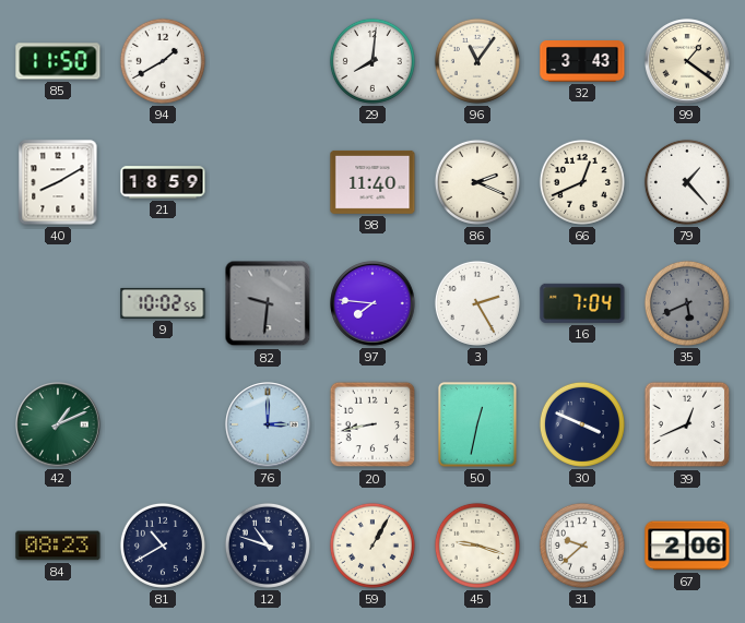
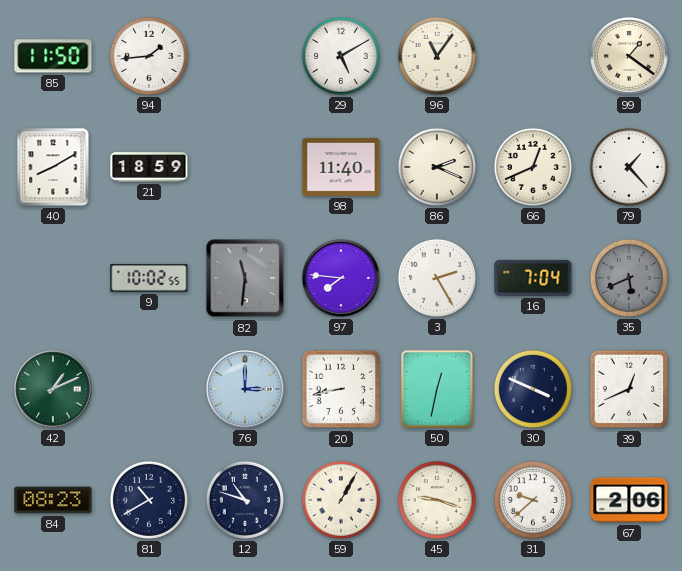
94: 1:40 -> 1:44 (149, 56)
29: 8:01 -> 5:10 (341, 56)
32: 3:43 -> none (582, 62)
82: 9:31 -> 11:31 (245, 278)
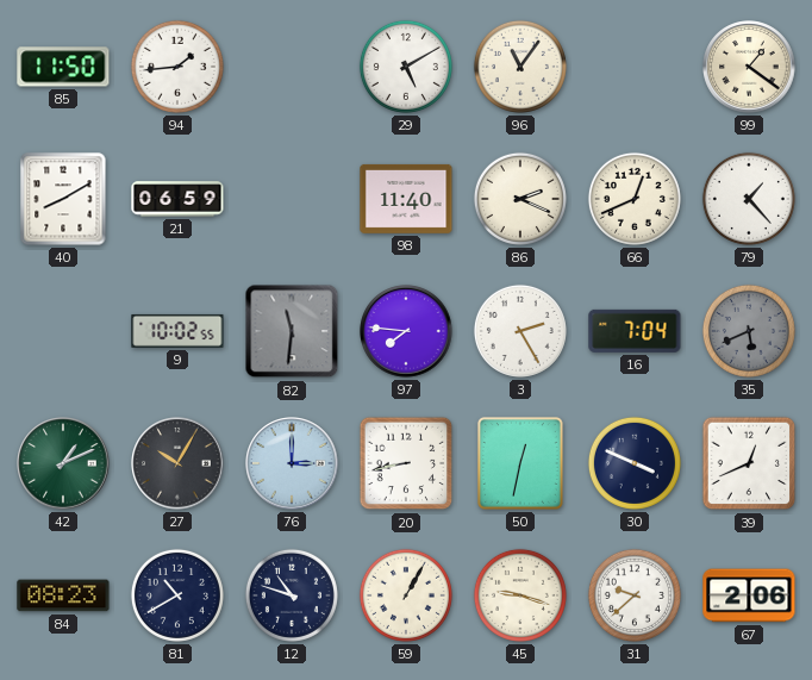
21: 18:59 -> 06:59 (177, 199)
27: none -> 10:05 (177, 463)
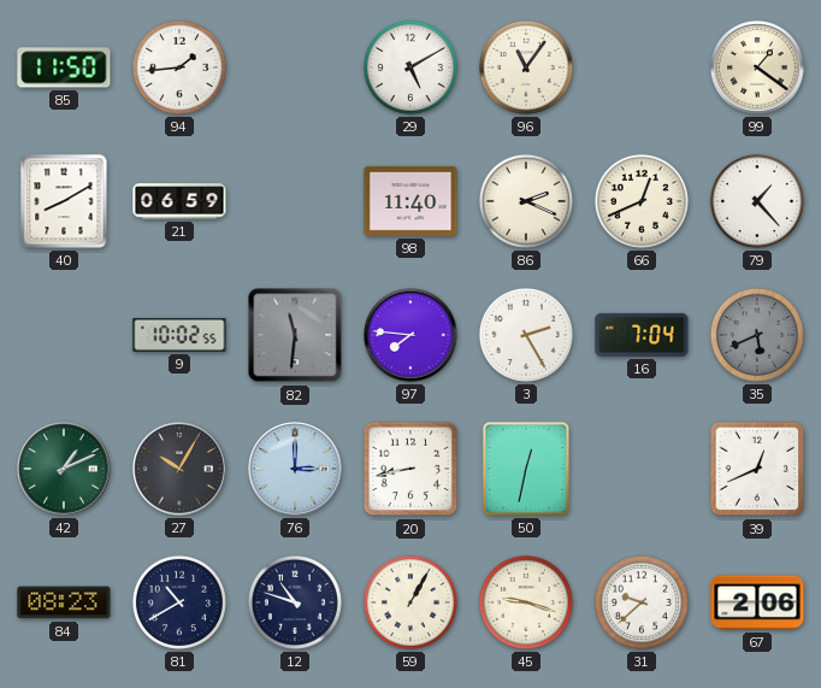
30: 3:49 -> none (635, 463)
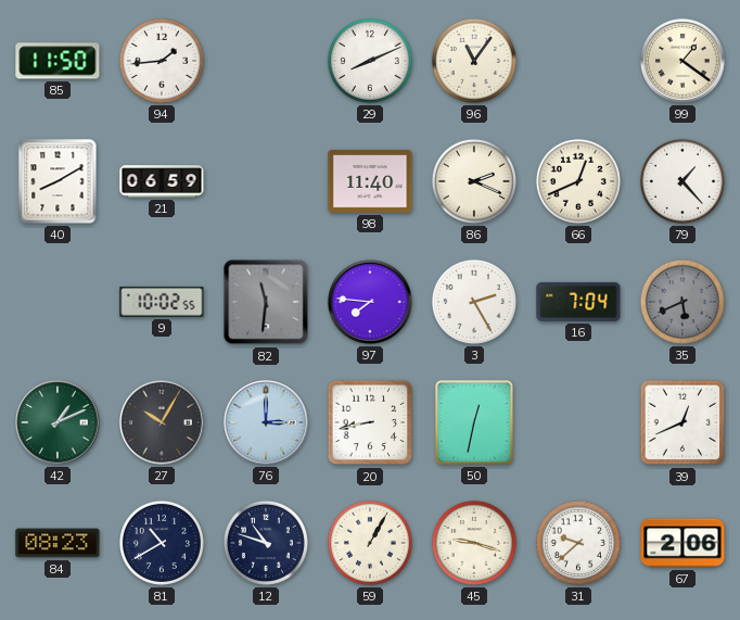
29: 5:10 -> 8:11 (370, 61)
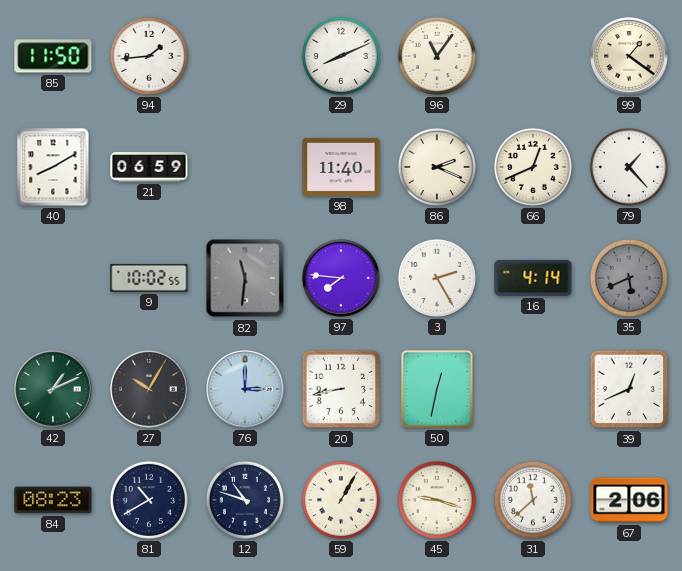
16: 7:04 -> 4:14 (533, 278)
31: 9:38 -> 11:38 (533, 500)
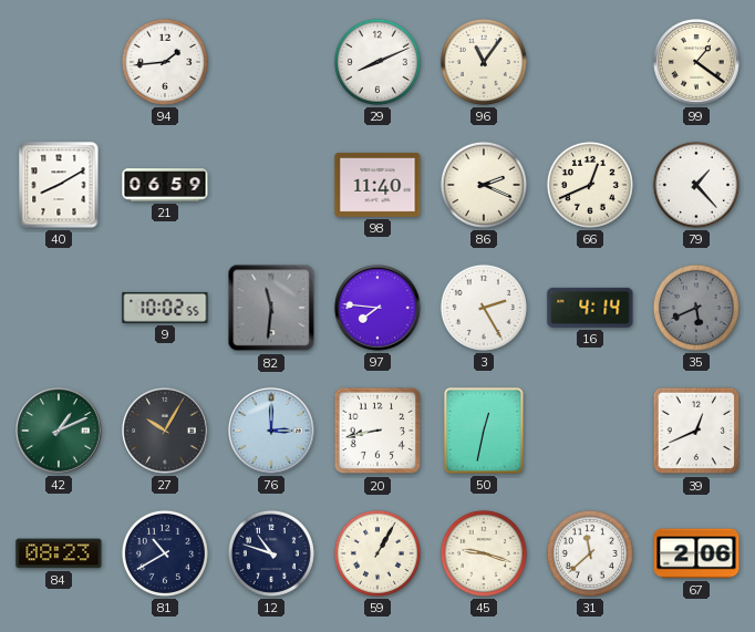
85: 11:50 -> none (53, 56)
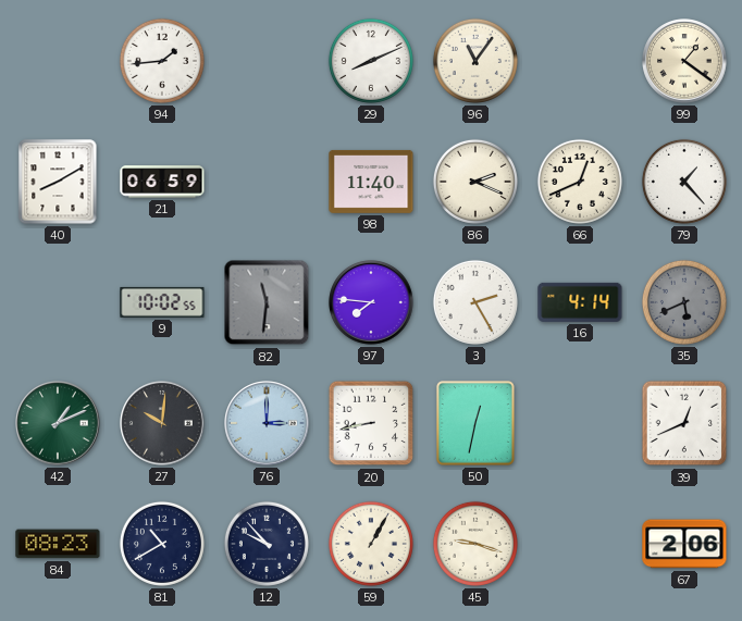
27: 10:05 -> 10:01 (162, 423)
12: 10:48 -> 9:53 (267, 544)
31: 11:38 -> none (590, 553)
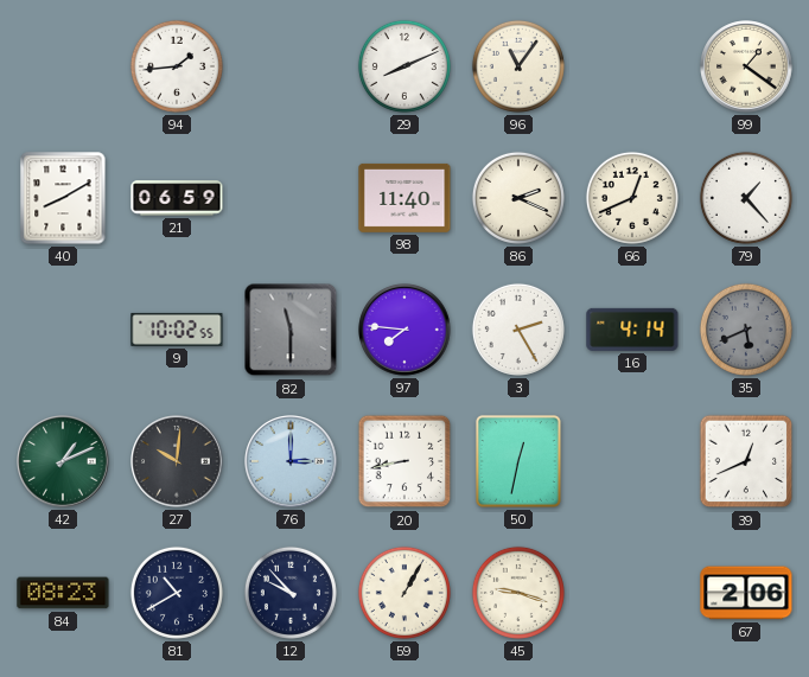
82: 11:31 -> 11:30 (291, 330)
